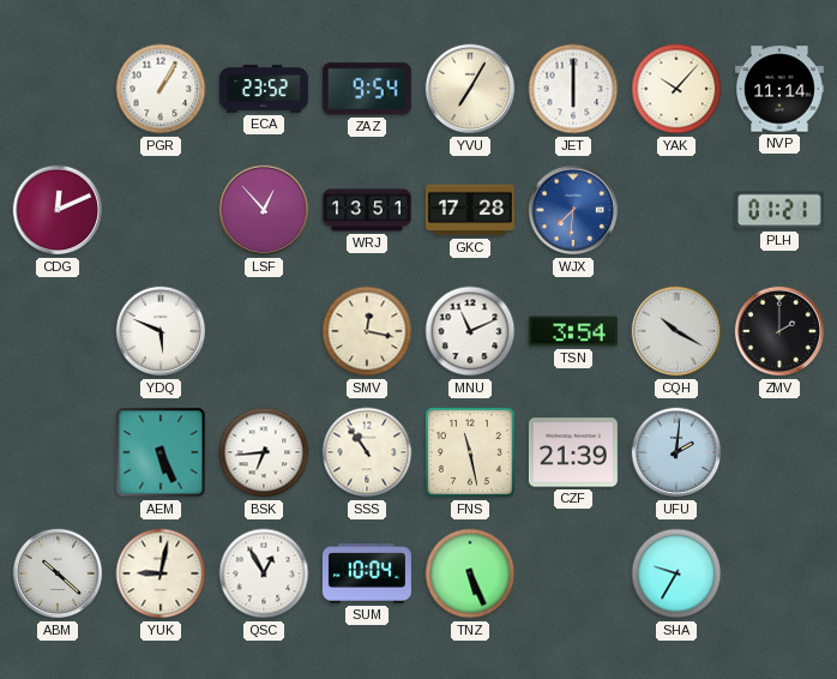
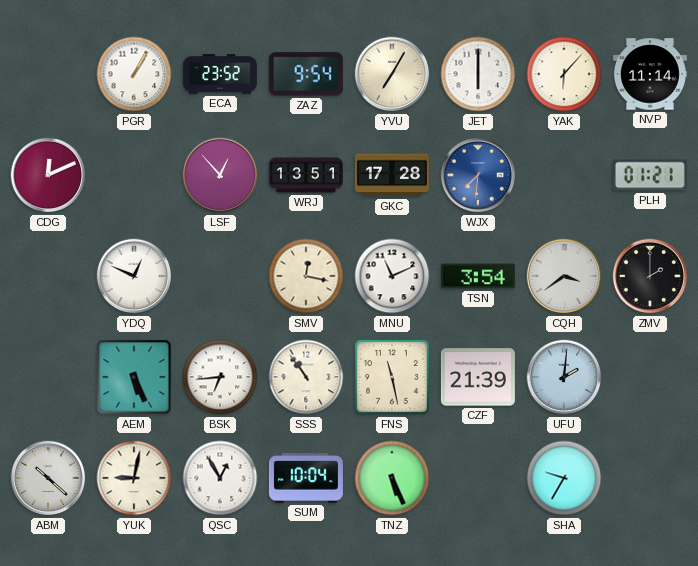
YAK: 10:07 -> 6:07 (564, 74)
YDQ: 5:49 -> 12:49 (134, 276)
CQH: 10:20 -> 3:39 (564, 276)
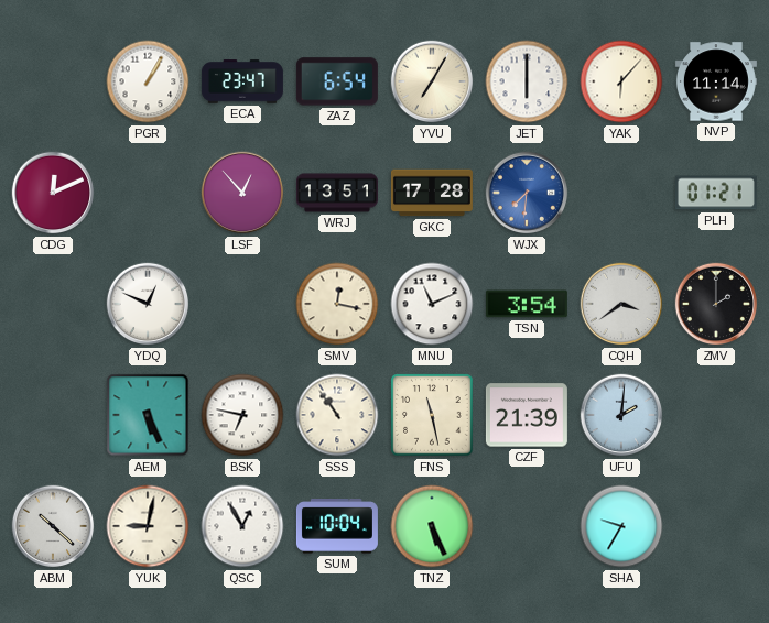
ECA: 23:52 -> 23:47 (242, 81)
ZAZ: 9:54 -> 6:54 (337, 81)
BSK: 6:44 -> 6:47 (242, 415)
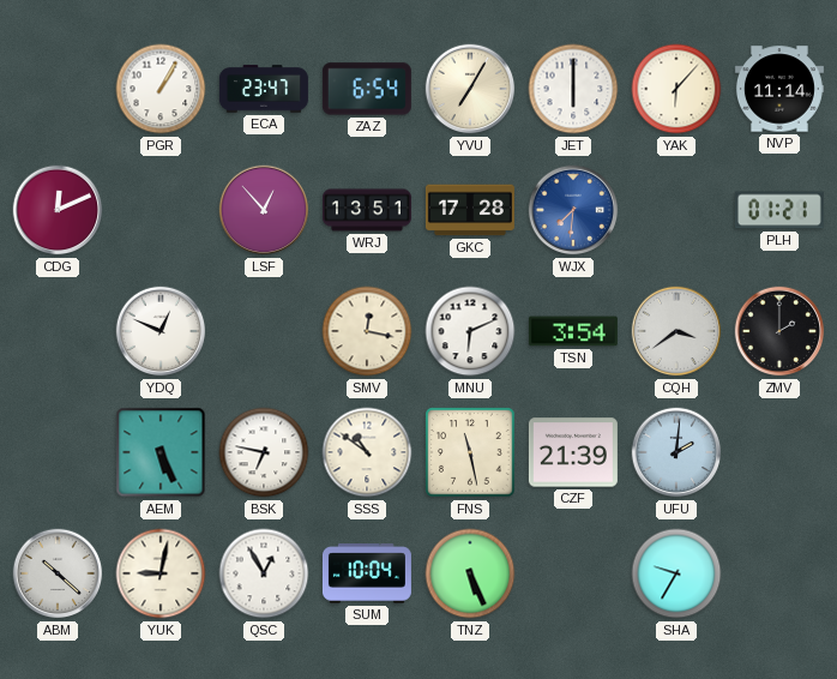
MNU: 11:11 -> 6:11 (470, 331)
SSS: 10:54 -> 10:51 (367, 452)
